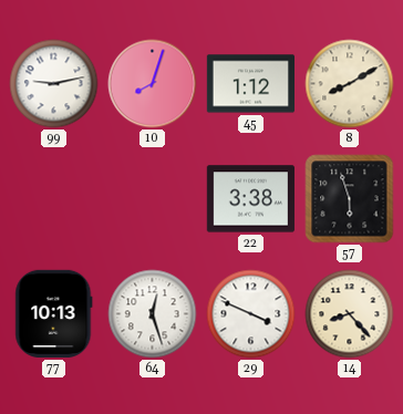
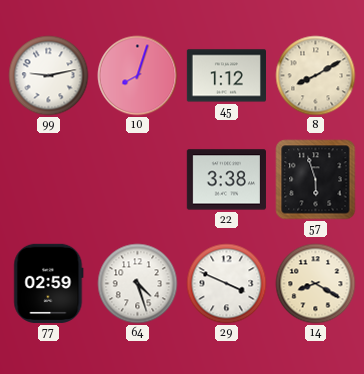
77: 10:13 -> 02:59 (49, 283)
64: 12:27 -> 4:27 (138, 284)
14: 8:23 -> 8:20 (316, 284)
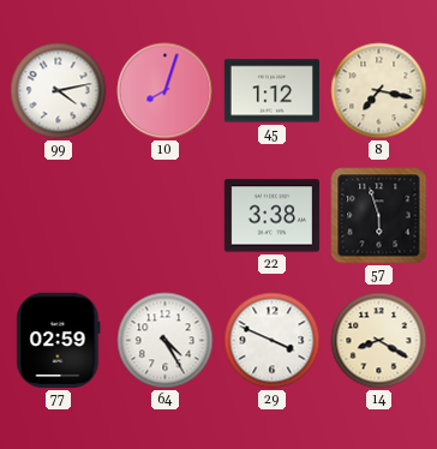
99: 9:13 -> 4:13 (59, 91)
8: 8:10 -> 7:17 (379, 91)
64: 4:27 -> 4:25 (166, 341)
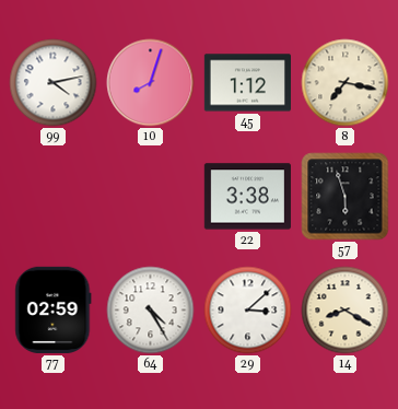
29: 3:49 -> 3:08 (248, 311)
